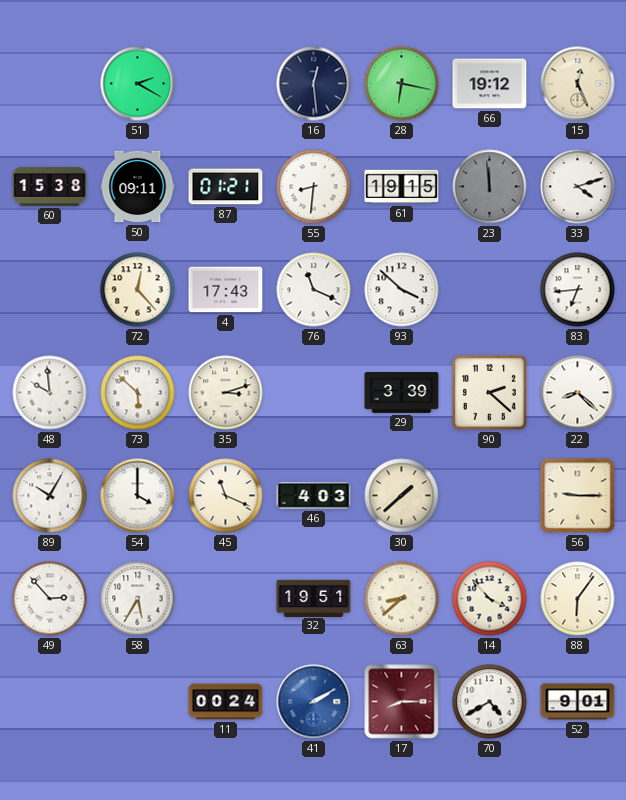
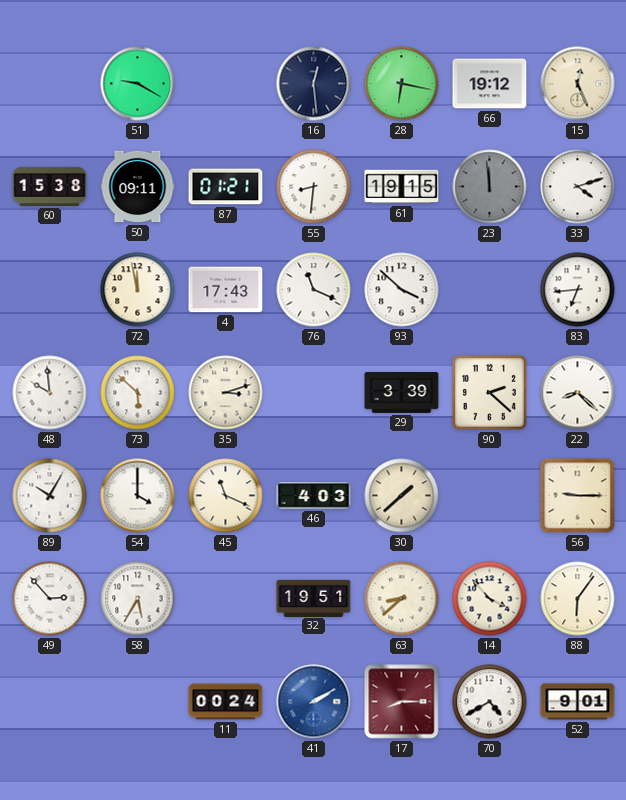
51: 2:20 -> 9:20 (138, 84)
72: 12:23 -> 11:58 (138, 290)
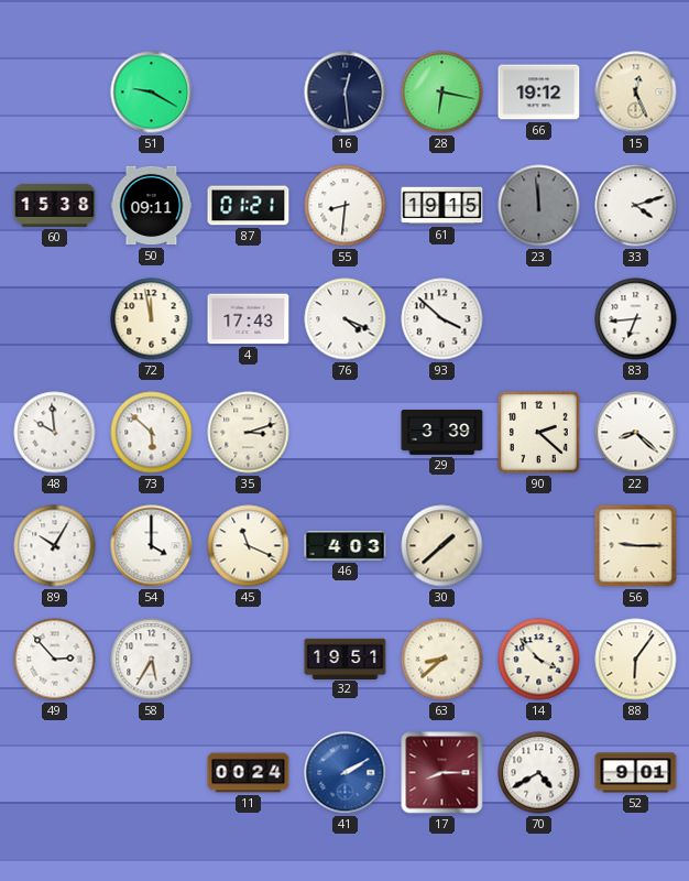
76: 11:19 -> 4:19 (346, 319)
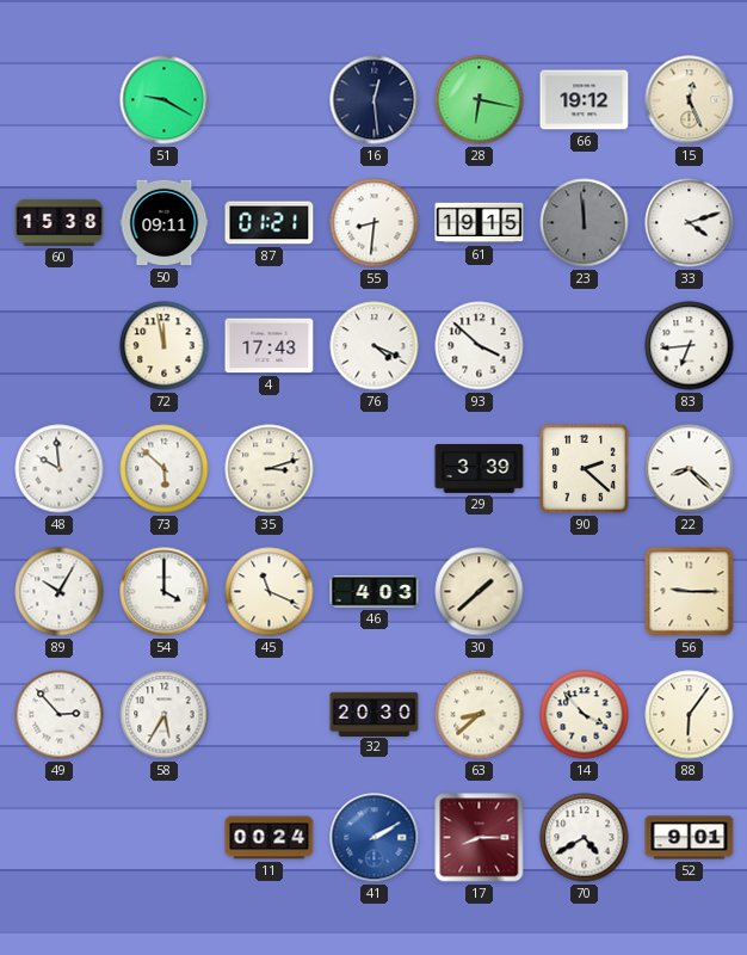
32: 19:51 -> 20:30 (375, 714)
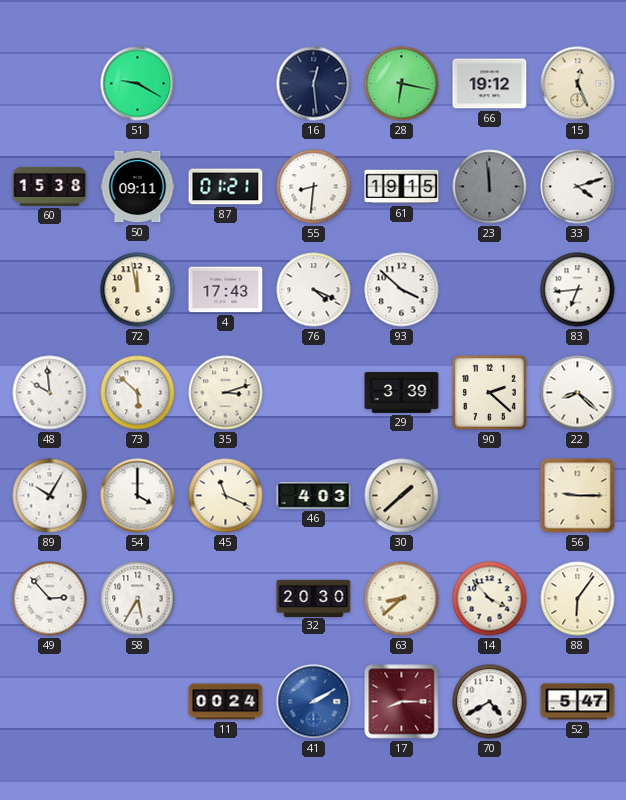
52: 9:01 -> 5:47 (578, 702)
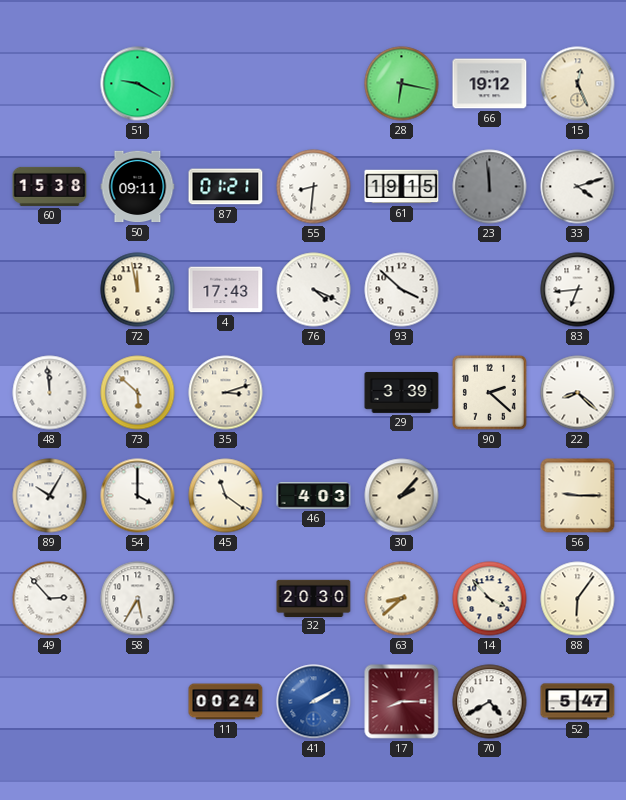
16: 12:29 -> none (314, 84)
48: 9:59 -> 11:59 (50, 393)
45: 11:19 -> 11:21 (226, 496)
30: 1:38 -> 2:07 (402, 496)
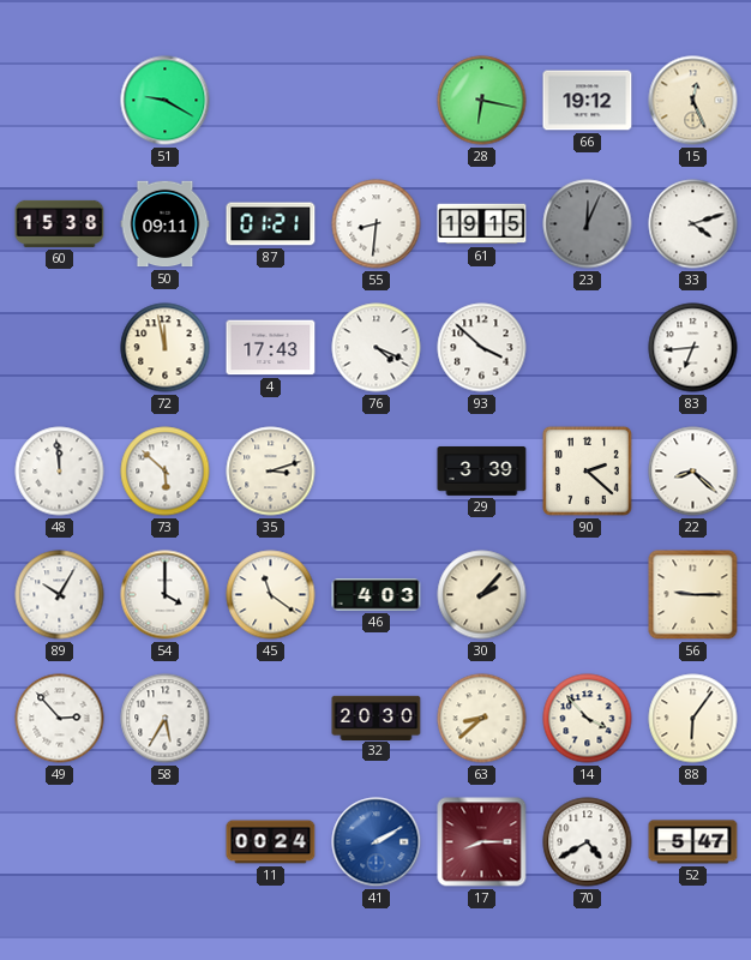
23: 11:59 -> 12:04 (588, 224)
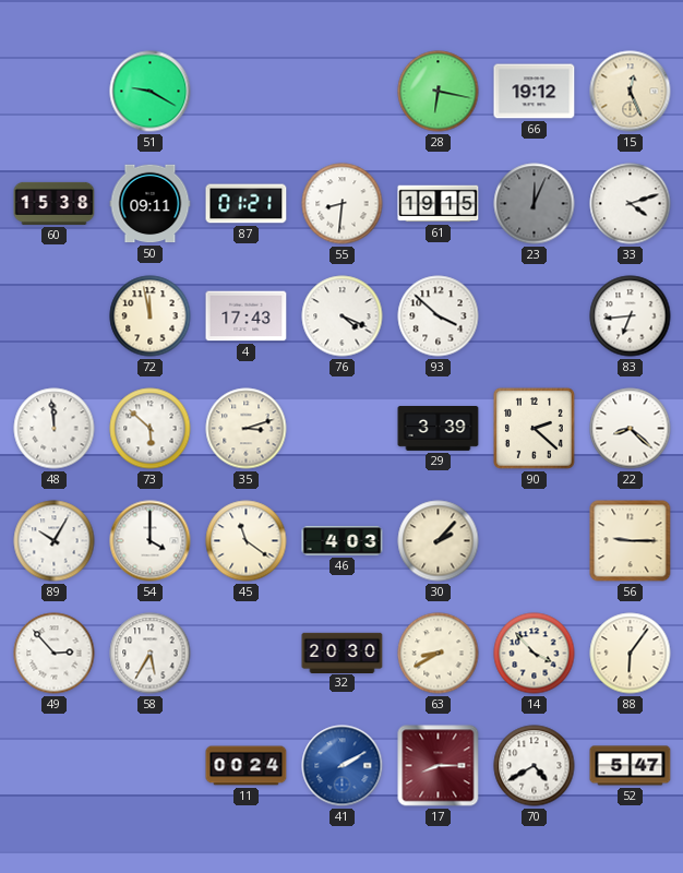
63: 8:38 -> 8:40 (439, 654)
